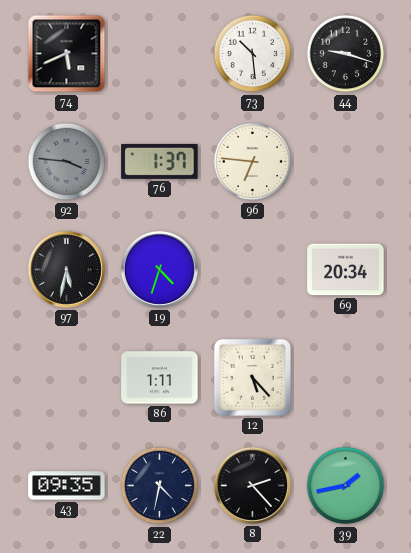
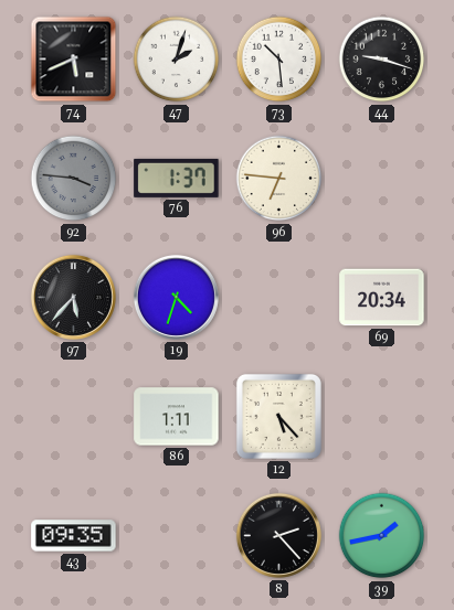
47: none -> 2:03 (177, 60)
97: 5:32 -> 5:37 (73, 297)
22: 4:32 -> none (160, 486)
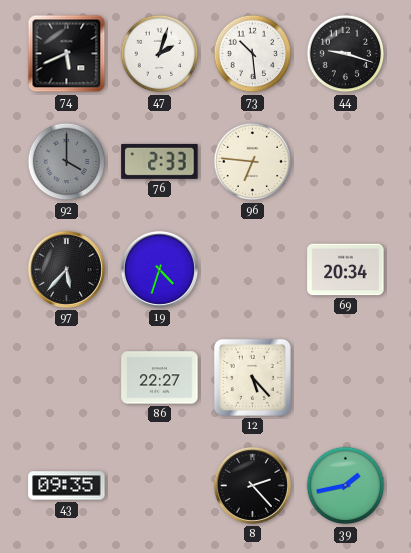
92: 3:46 -> 4:00 (67, 162)
76: 1:37 -> 2:33 (160, 161)
86: 1:11 -> 22:27 (160, 378)
